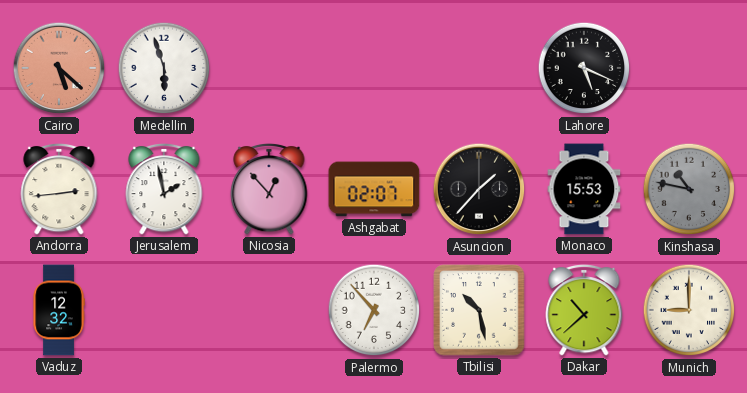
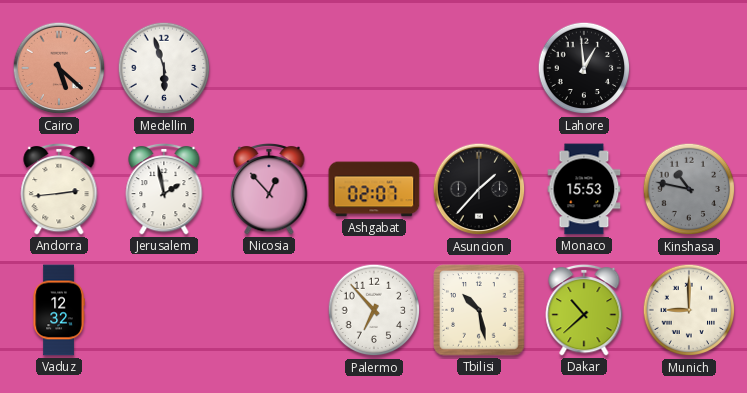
Lahore: 5:19 -> 12:59 (584, 68)
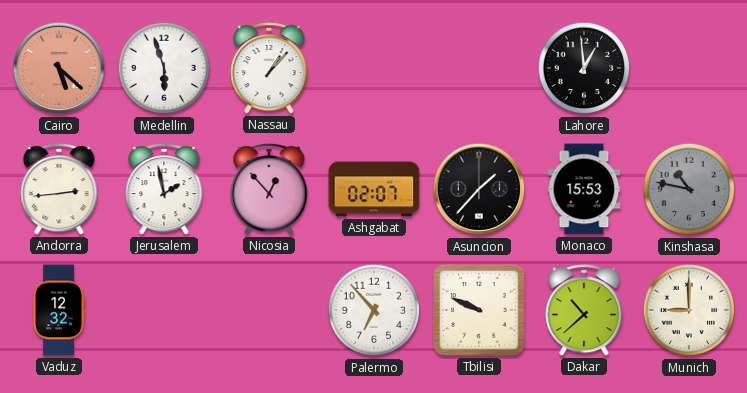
Nassau: none -> 1:07 (269, 68)
Tbilisi: 10:28 -> 9:49 (479, 310)
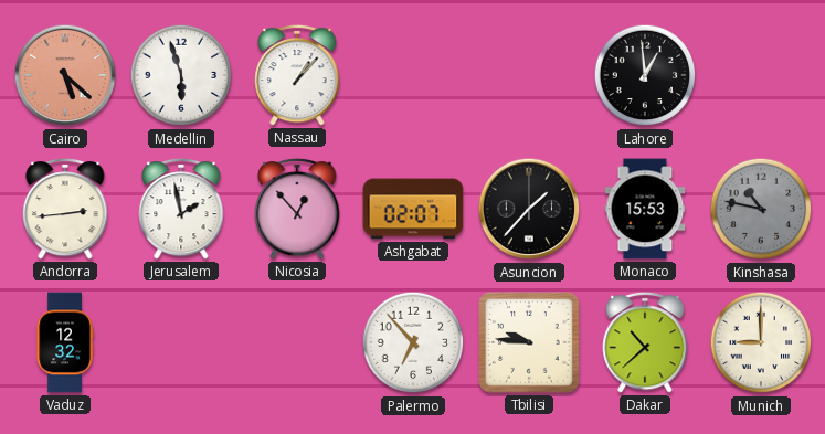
Tbilisi: 9:49 -> 9:46 (529, 342)
